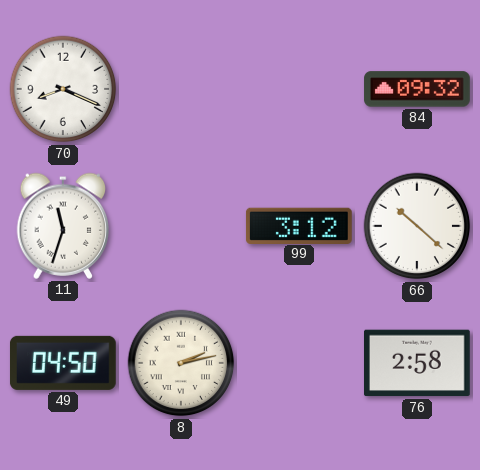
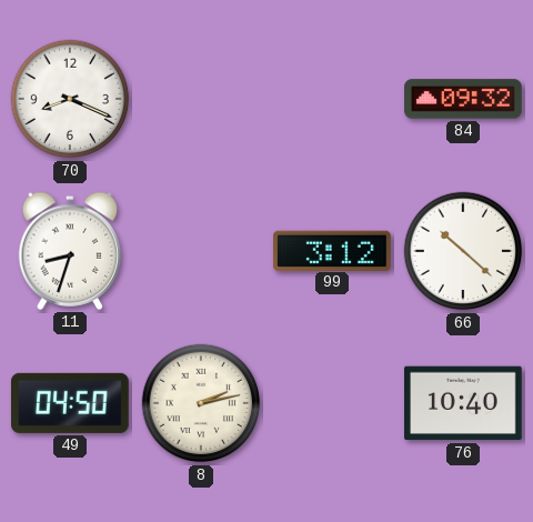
11: 11:33 -> 8:33 (70, 251)
76: 2:58 -> 10:40 (464, 403)
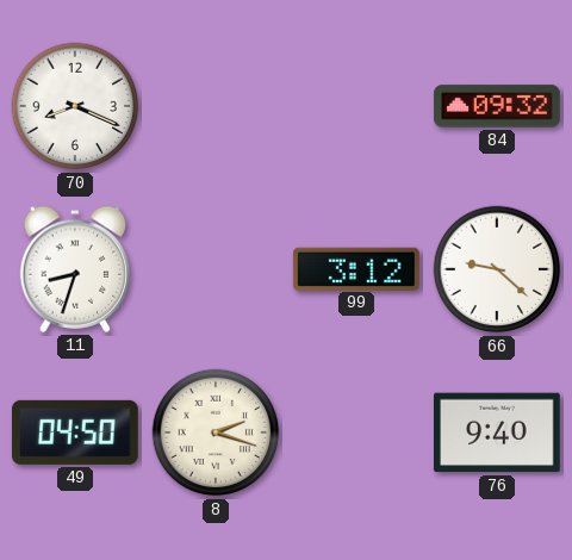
66: 10:22 -> 9:22 (497, 269)
8: 2:13 -> 2:18 (216, 433)
76: 10:40 -> 9:40 (498, 433)
